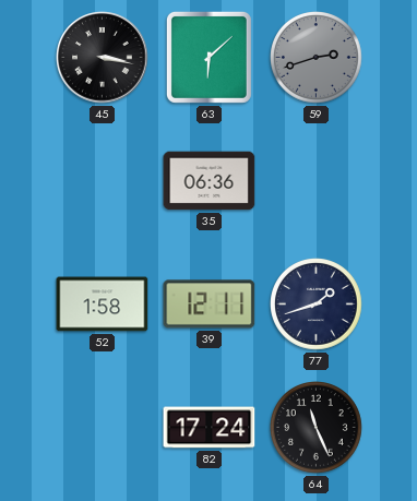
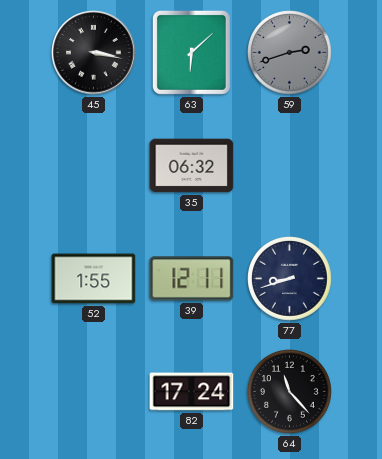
35: 06:36 -> 06:32 (192, 166)
52: 1:58 -> 1:55 (94, 279)
77: 1:42 -> 8:42 (290, 279)
64: 11:26 -> 11:23 (290, 392)
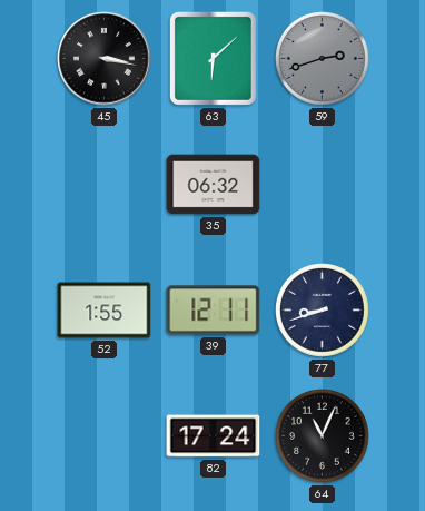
64: 11:23 -> 11:04 (323, 436)
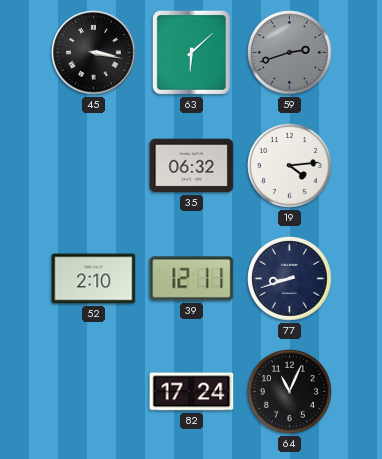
19: none -> 4:14 (290, 166)
52: 1:55 -> 2:10 (94, 279)
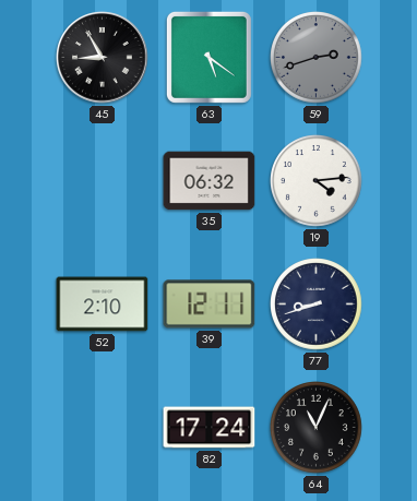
45: 3:17 -> 8:55 (103, 58)
63: 6:08 -> 5:21 (208, 57)
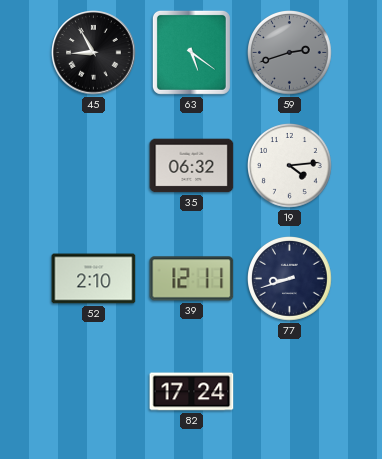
64: 11:04 -> none (317, 428)
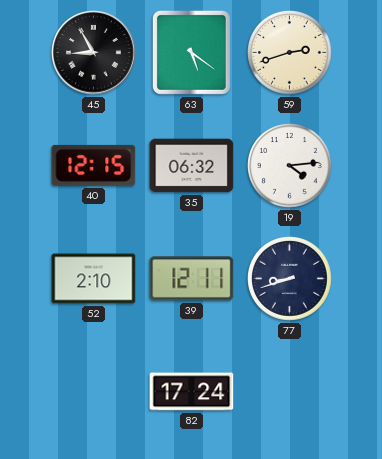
59 dial: grey -> cream (290, 53)
40: none -> 12:15 (94, 165)
